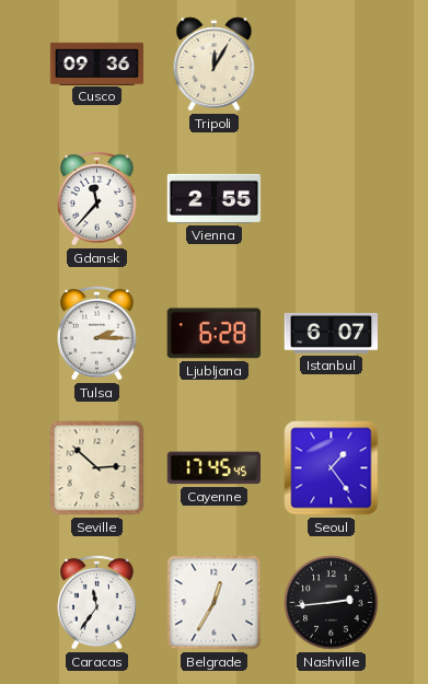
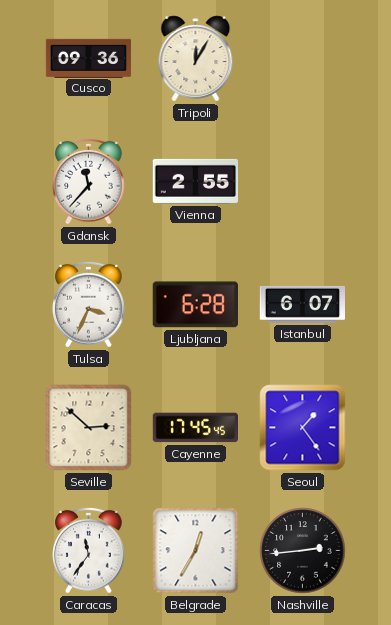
Tulsa: 2:15 -> 3:34 (89, 304)
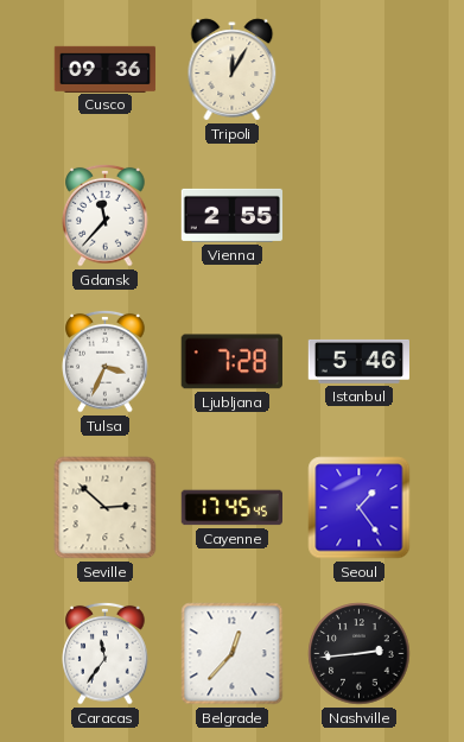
Ljubljana: 6:28 -> 7:28 (231, 362)
Istanbul: 6:07 -> 5:46 (360, 361)
Belgrade: 12:35 -> 12:37 (233, 654)
